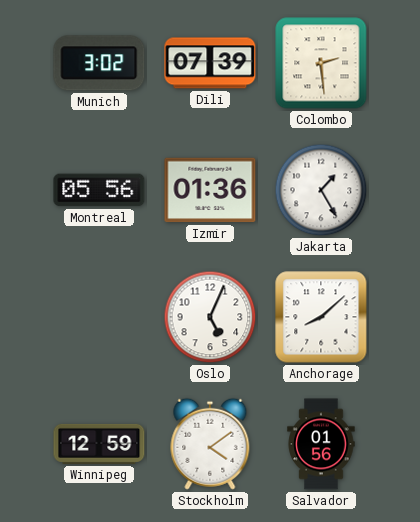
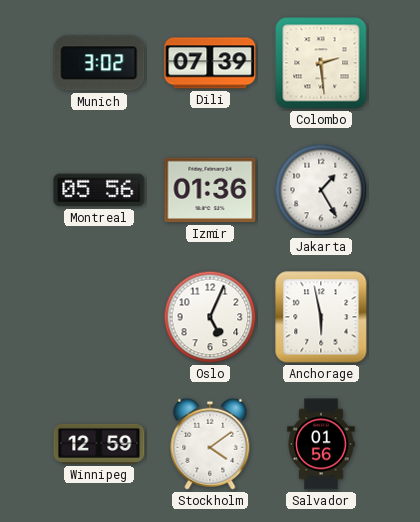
Anchorage: 8:08 -> 5:58 (321, 317)
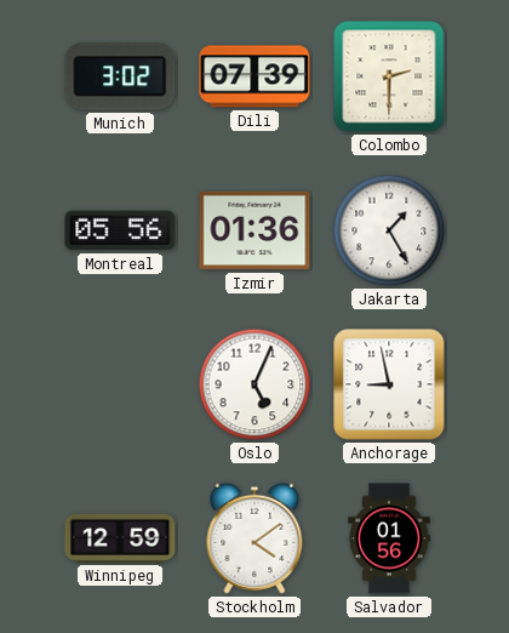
Colombo: 2:29 -> 2:30 (389, 76)
Anchorage: 5:58 -> 8:58 (389, 384)
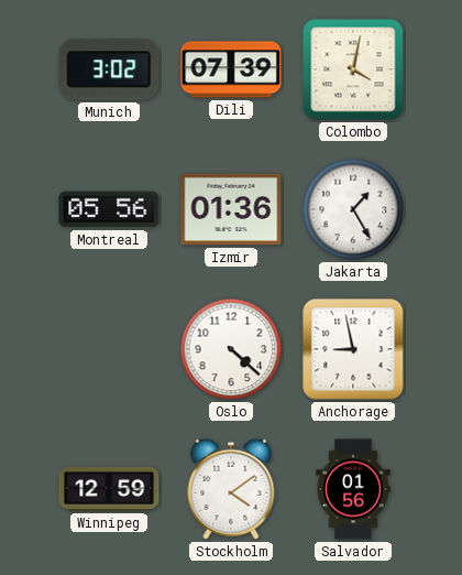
Colombo: 2:30 -> 4:02 (353, 69)
Oslo: 5:04 -> 4:22 (231, 349)
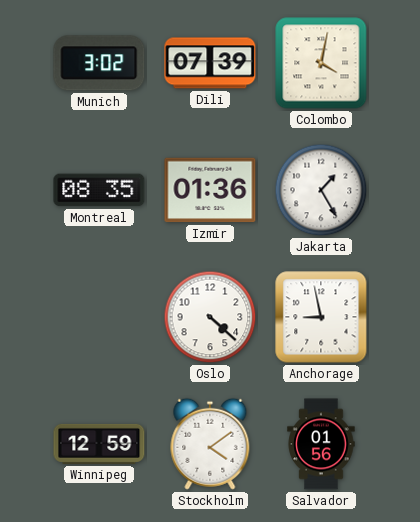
Montreal: 05:56 -> 08:35 (99, 190)
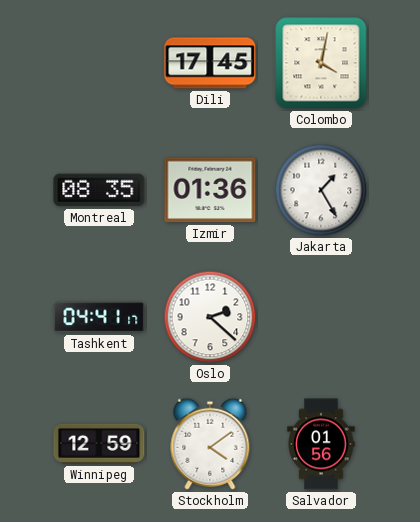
Munich: 3:02 -> none (99, 63)
Dili: 07:39 -> 17:45 (210, 63)
Tashkent: none -> 04:41 (99, 317)
Oslo: 4:22 -> 2:22 (210, 317)
Anchorage: 8:58 -> none (321, 317)
